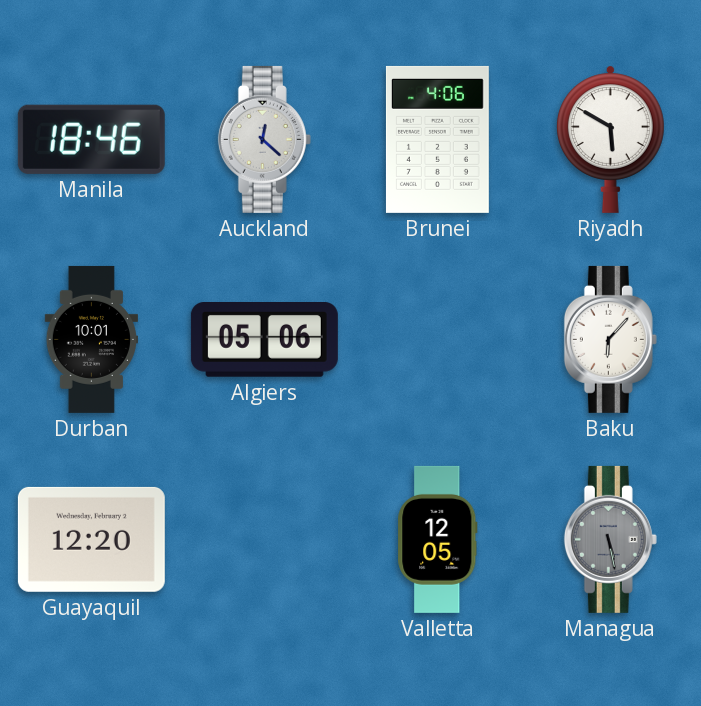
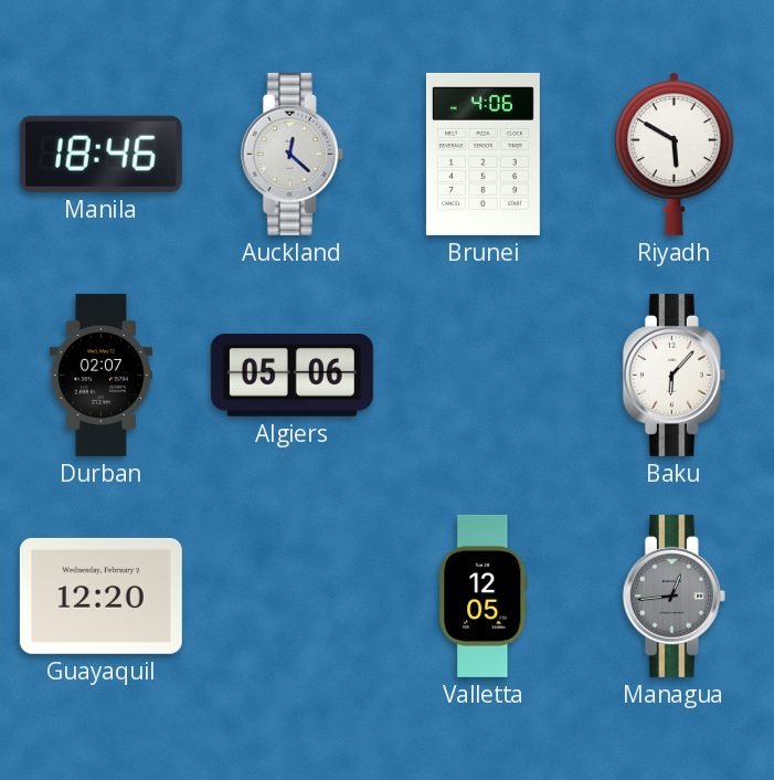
Durban: 10:01 -> 02:07 (100, 375)
Managua: 5:28 -> 12:44 (674, 595)
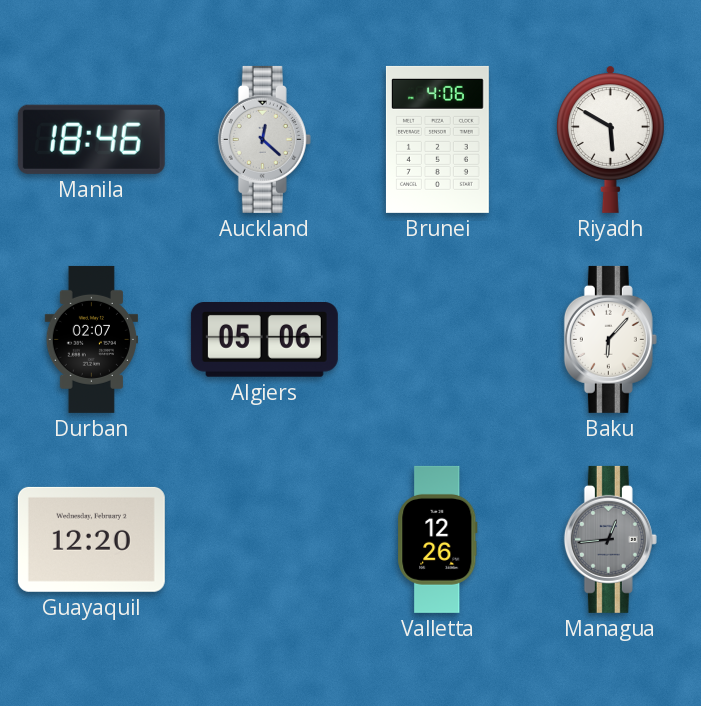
Valletta: 12:05 -> 12:26 (438, 539)
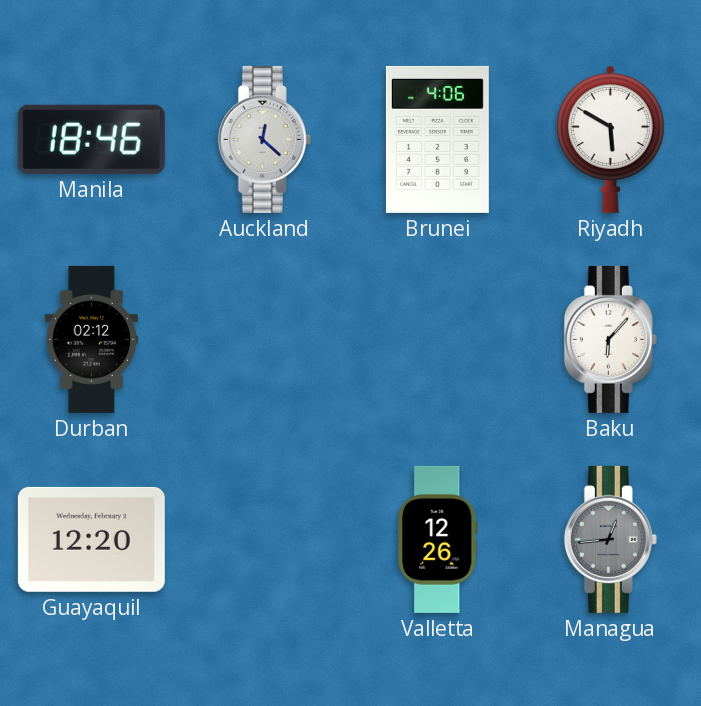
Durban: 02:07 -> 02:12 (91, 339)
Algiers: 05:06 -> none (264, 340)
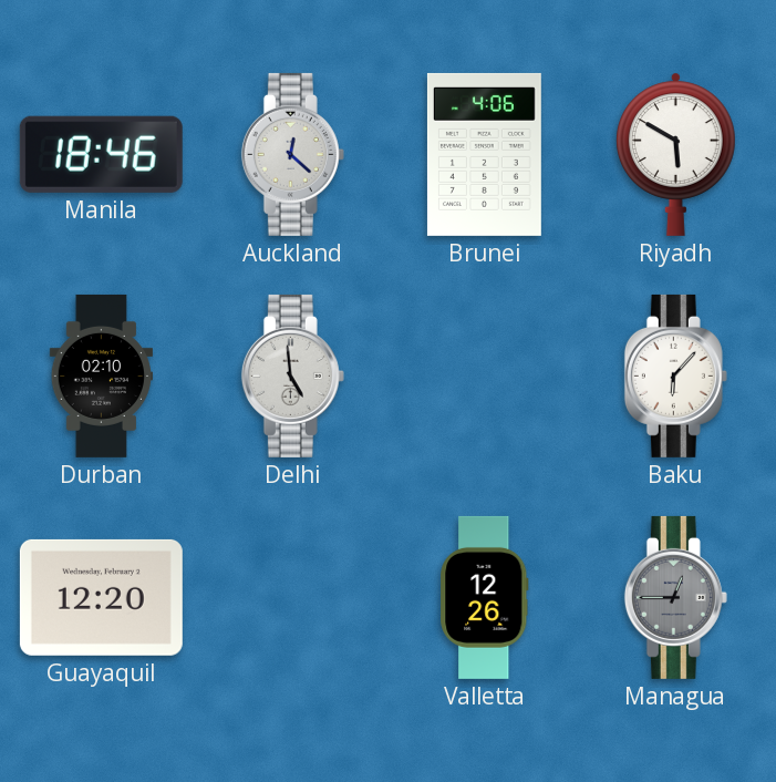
Durban: 02:12 -> 02:10 (101, 375)
Delhi: none -> 4:59 (292, 375)
Managua: 12:44 -> 12:45 (675, 597)
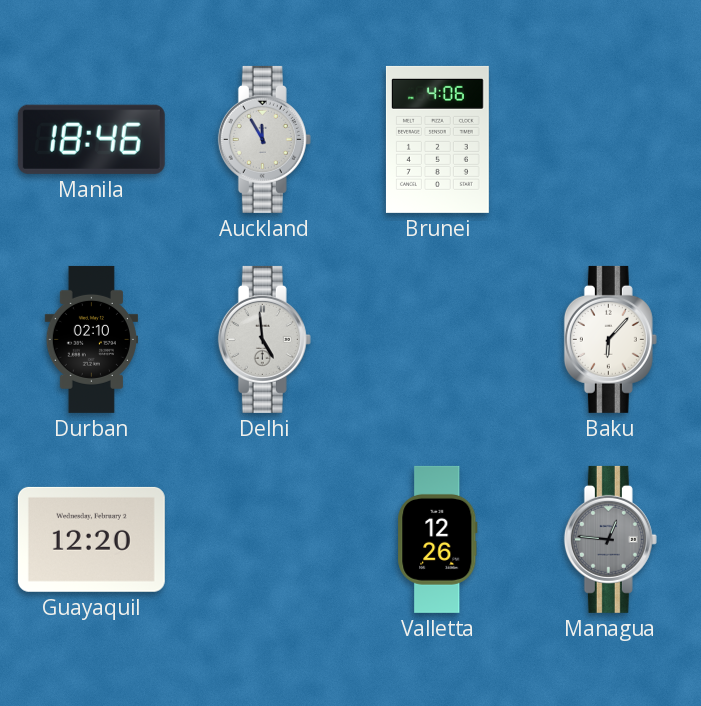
Auckland: 12:22 -> 11:55 (264, 139)
Riyadh: 5:50 -> none (675, 154)
Managua: 12:45 -> 12:46 (610, 539)
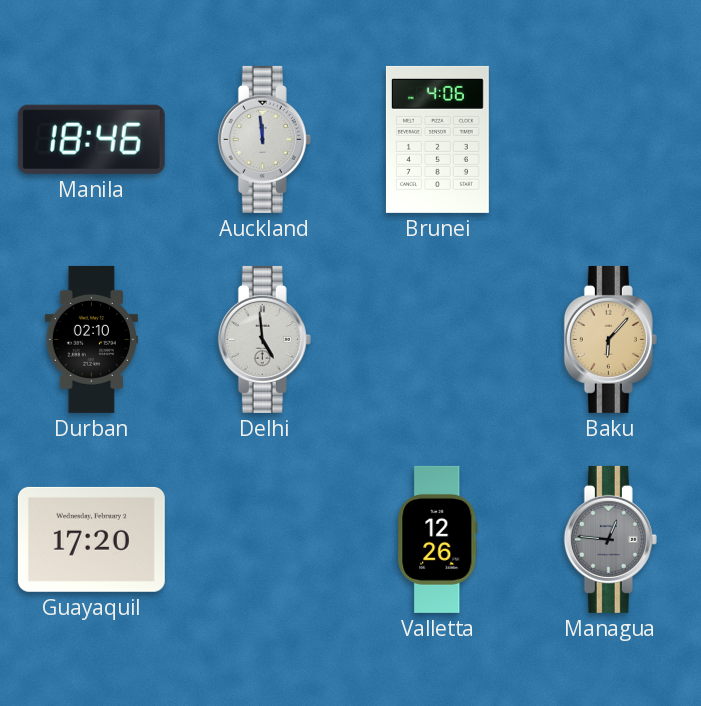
Auckland: 11:55 -> 11:59 (264, 139)
Baku dial: white -> champagne (610, 339)
Guayaquil: 12:20 -> 17:20 (91, 539)
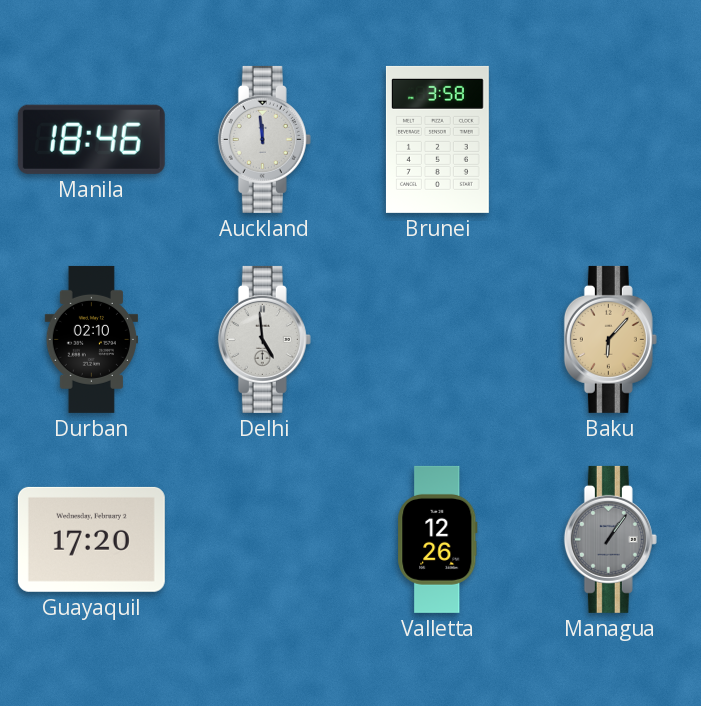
Brunei: 4:06 -> 3:58 (437, 139)
Managua: 12:46 -> 1:06 (610, 539)
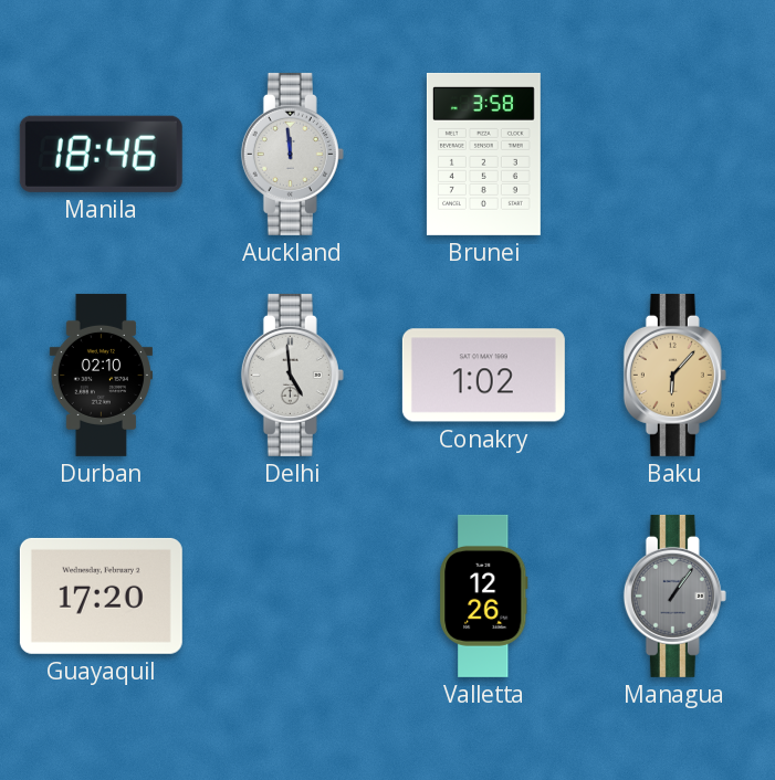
Conakry: none -> 1:02 (483, 376)
